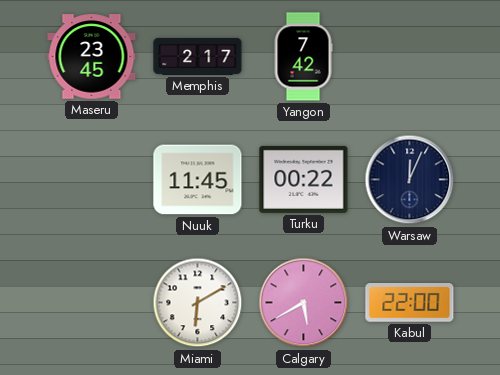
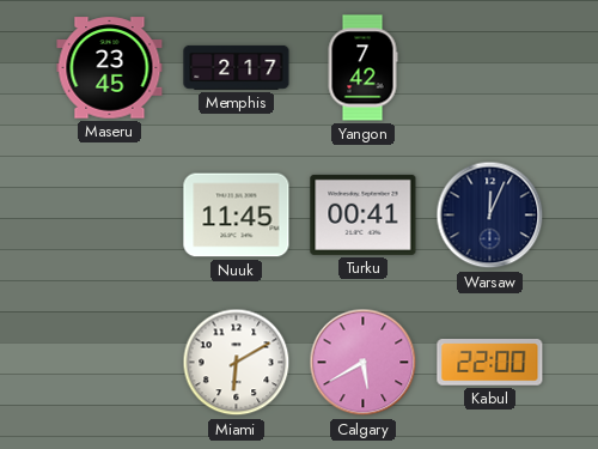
Turku: 00:22 -> 00:41 (364, 214)
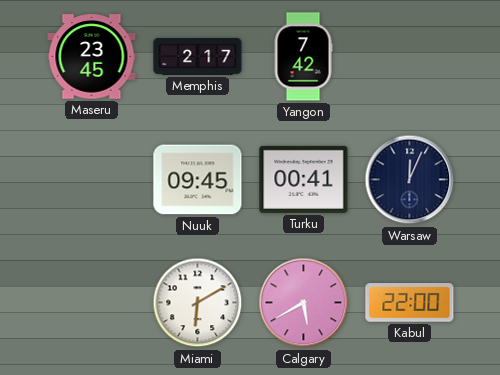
Nuuk: 11:45 -> 09:45 (198, 180)
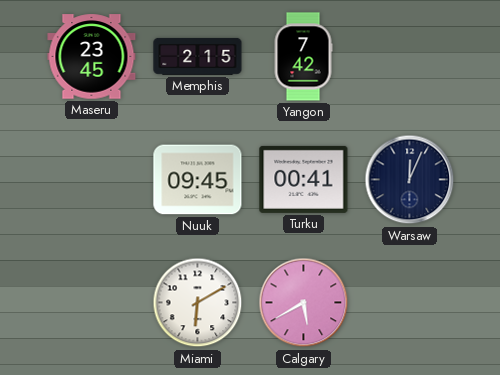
Memphis: 2:17 -> 2:15 (198, 56)
Kabul: 22:00 -> none (410, 303)
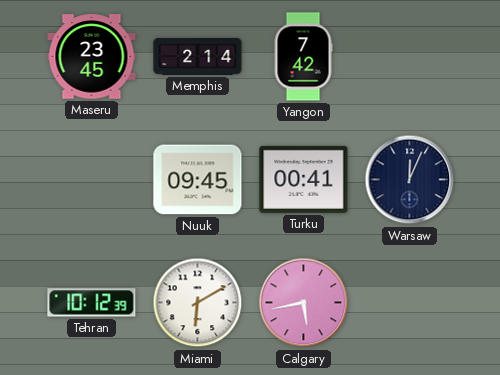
Memphis: 2:15 -> 2:14 (198, 56)
Tehran: none -> 10:12 (92, 303)
Calgary: 5:40 -> 5:43 (304, 303)
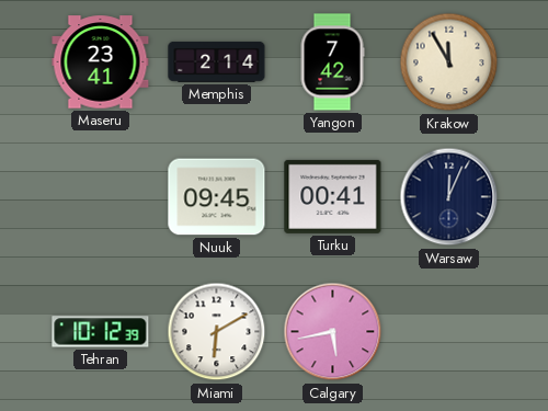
Maseru: 23:45 -> 23:41 (101, 62)
Krakow: none -> 11:55 (449, 62)
